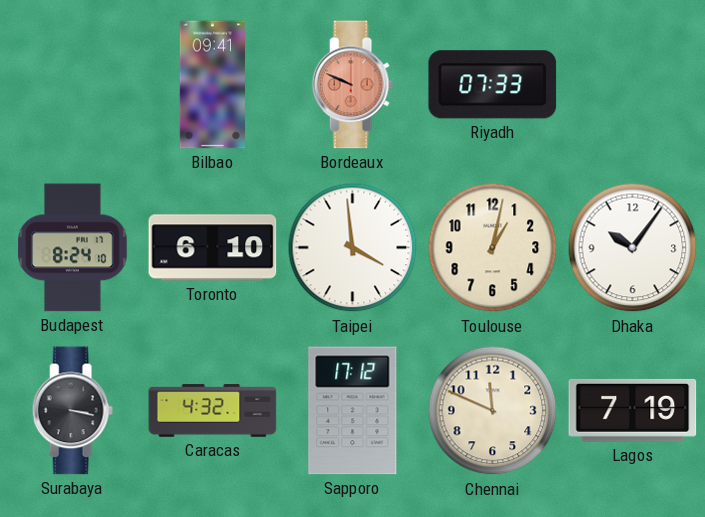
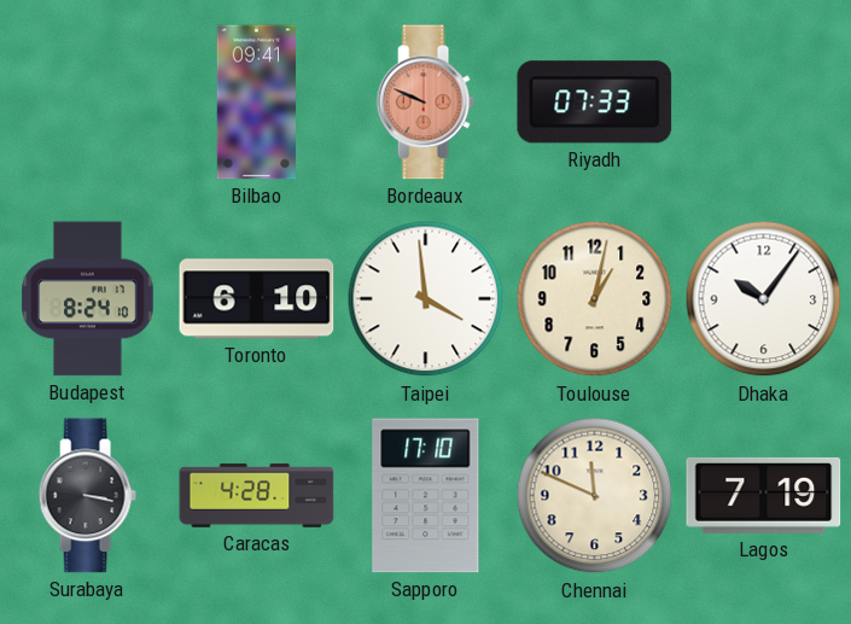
Caracas: 4:32 -> 4:28 (257, 496)
Sapporo: 17:12 -> 17:10 (426, 496)
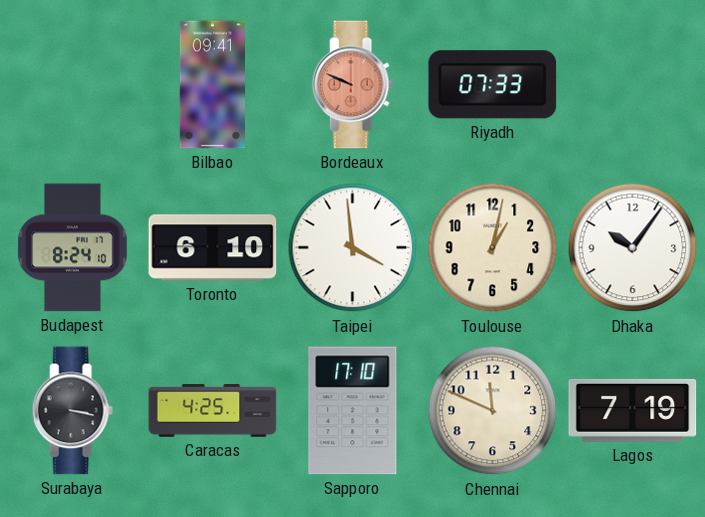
Caracas: 4:28 -> 4:25 (213, 411)
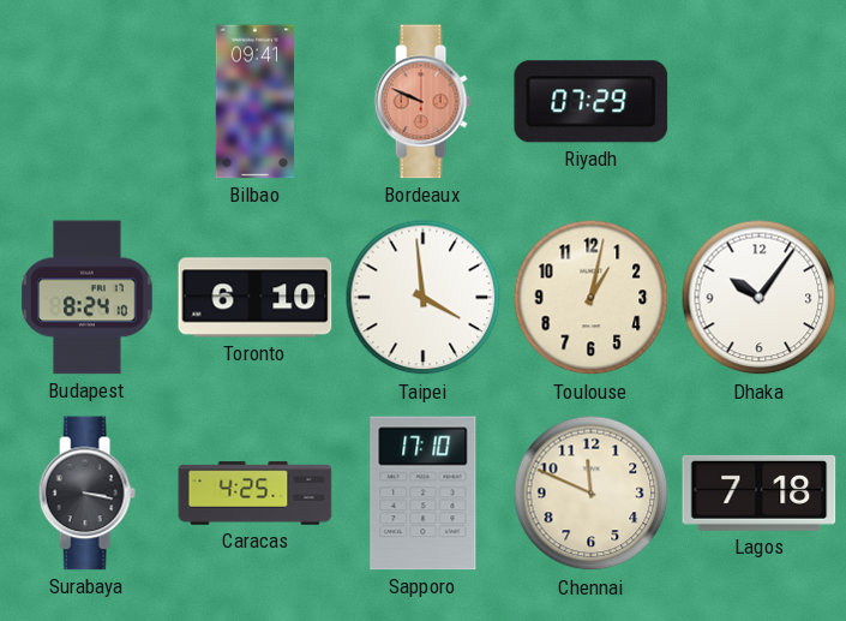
Riyadh: 07:33 -> 07:29 (592, 102)
Lagos: 7:19 -> 7:18 (760, 492)
